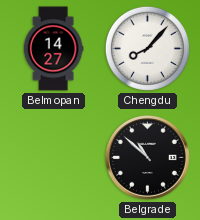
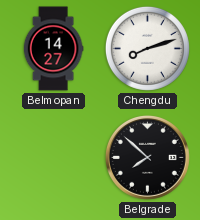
Chengdu: 8:07 -> 8:12 (147, 48)
Belgrade: 10:52 -> 7:52 (147, 157)
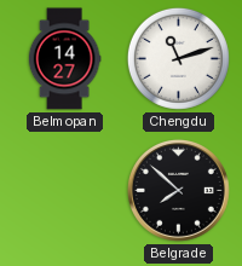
Chengdu: 8:12 -> 11:12 (178, 58)
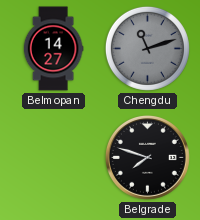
Chengdu dial: white -> grey (147, 48)
Belgrade: 7:52 -> 7:48 (147, 157)
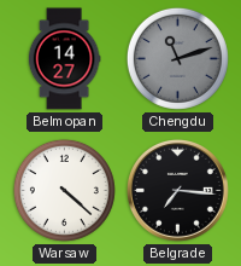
Warsaw: none -> 4:22 (64, 190)
Belgrade: 7:48 -> 7:16 (177, 190)
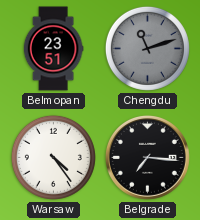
Belmopan: 14:27 -> 23:51 (53, 49)
Warsaw: 4:22 -> 4:24 (53, 157)
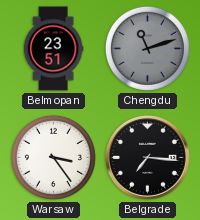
Warsaw: 4:24 -> 3:24 (53, 157)
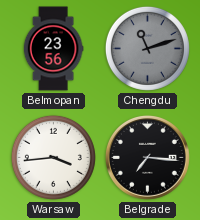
Belmopan: 23:51 -> 23:56 (53, 49)
Warsaw: 3:24 -> 3:44 (53, 157)
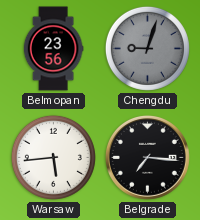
Chengdu: 11:12 -> 9:03 (147, 48)
Warsaw: 3:44 -> 5:44 (53, 157)
